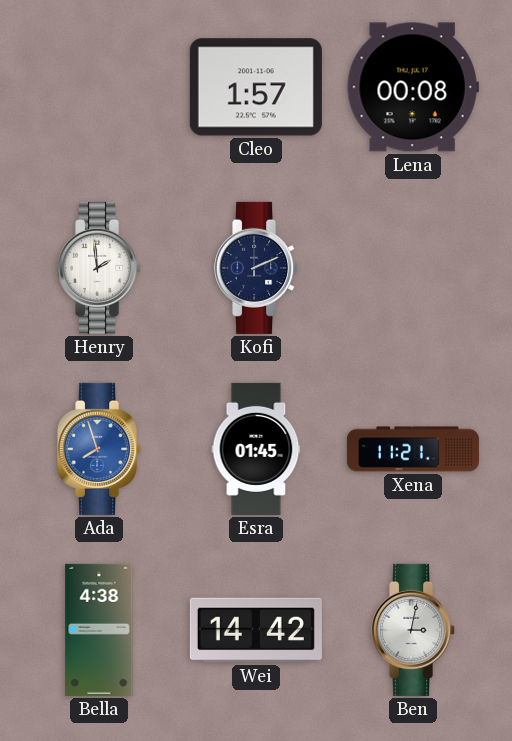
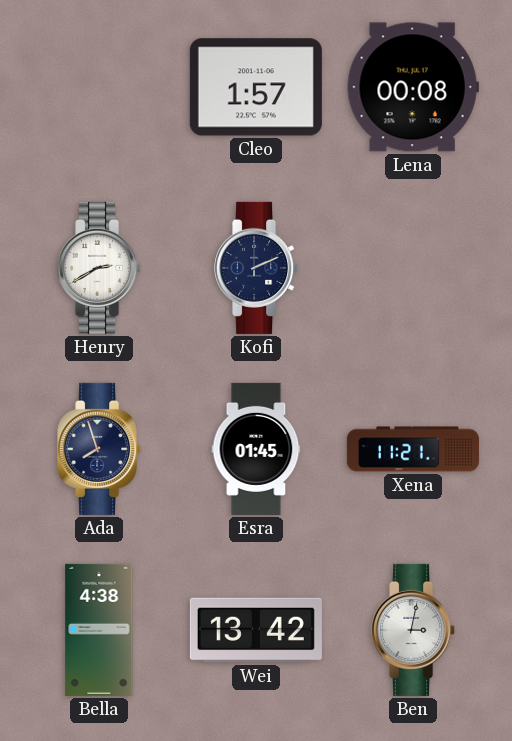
Henry: 1:59 -> 2:40 (100, 268)
Ada dial: blue -> navy (100, 449)
Wei: 14:42 -> 13:42 (256, 630)
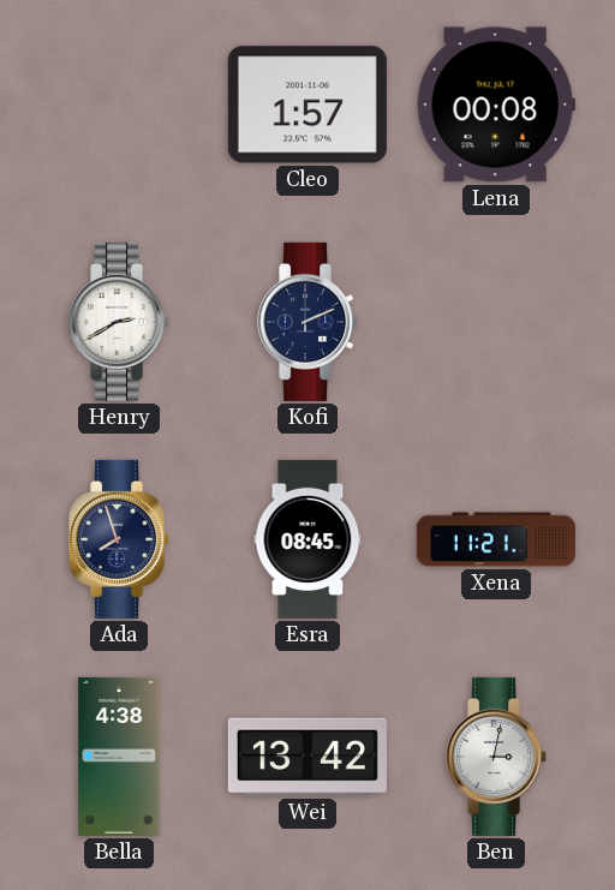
Esra: 01:45 -> 08:45 (307, 539)
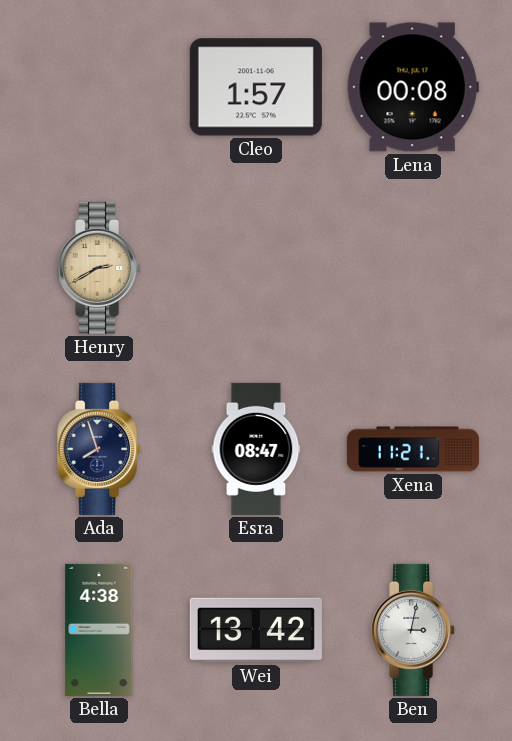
Henry dial: white -> champagne (100, 268)
Kofi: 2:11 -> none (309, 322)
Esra: 08:45 -> 08:47 (256, 449)
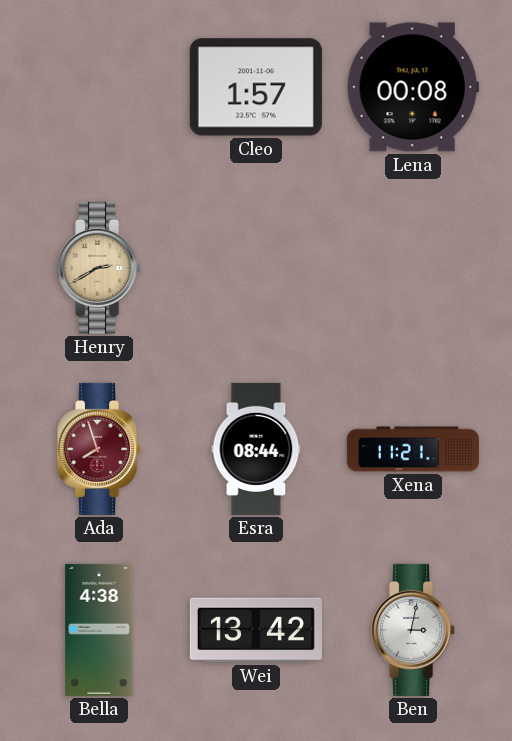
Ada dial: navy -> burgundy (100, 449)
Esra: 08:47 -> 08:44 (256, 449)
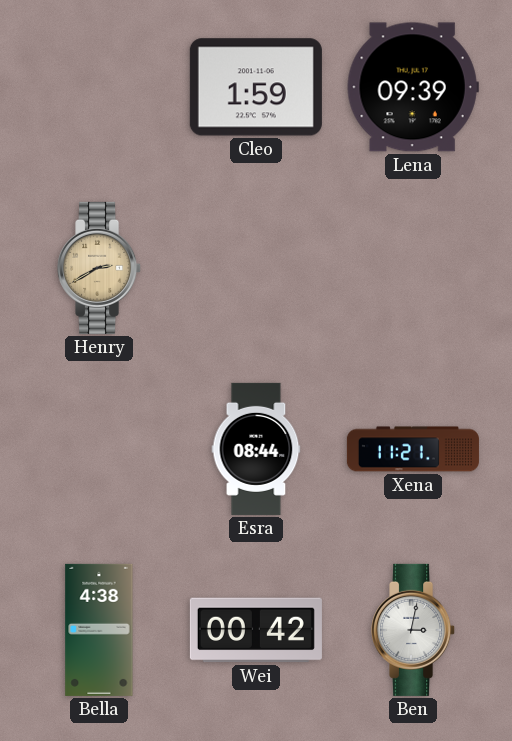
Cleo: 1:57 -> 1:59 (256, 87)
Lena: 00:08 -> 09:39 (413, 87)
Ada: 7:57 -> none (100, 449)
Wei: 13:42 -> 00:42 (256, 630)
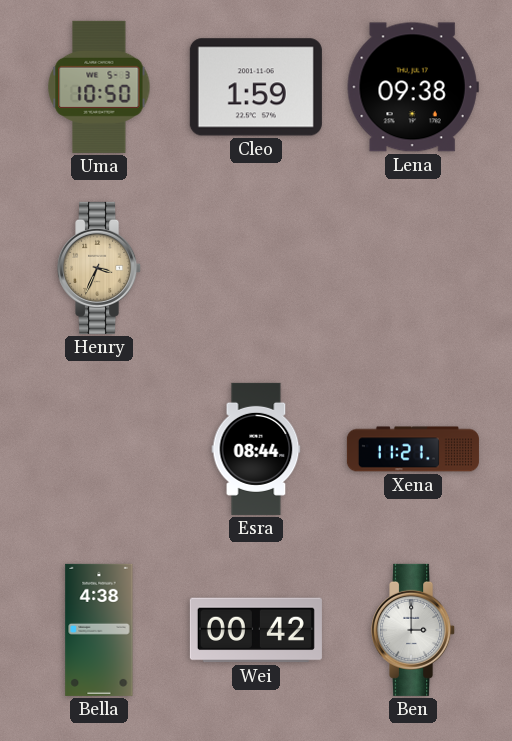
Uma: none -> 10:50 (99, 87)
Lena: 09:39 -> 09:38 (413, 87)
Henry: 2:40 -> 3:34 (100, 268)
Ben: 3:02 -> 3:00 (414, 630)
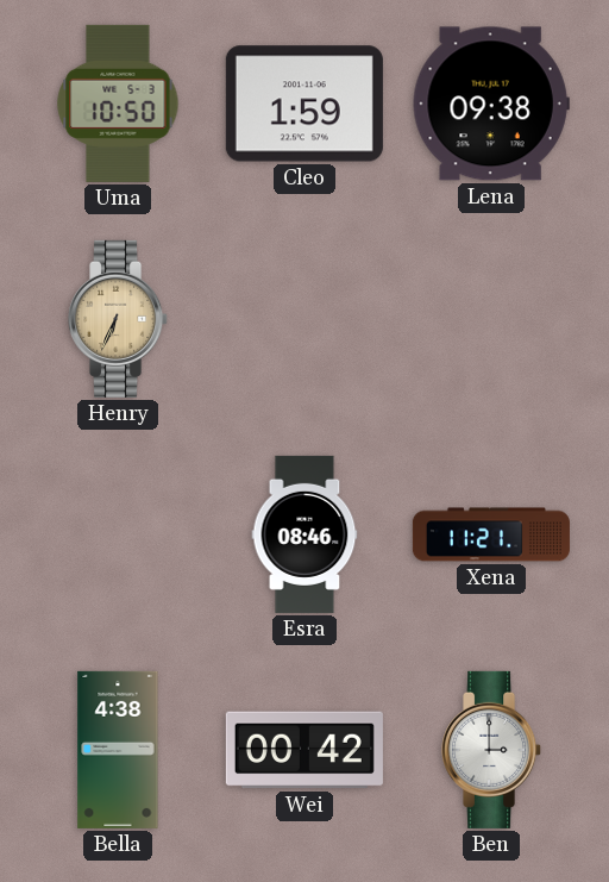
Henry: 3:34 -> 6:34 (119, 319)
Esra: 08:44 -> 08:46 (304, 534)
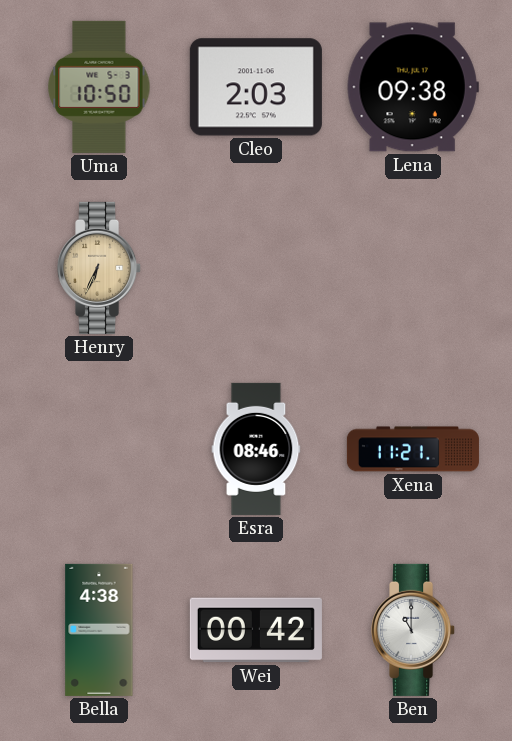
Cleo: 1:59 -> 2:03 (256, 87)
Ben: 3:00 -> 11:00 (414, 630)
